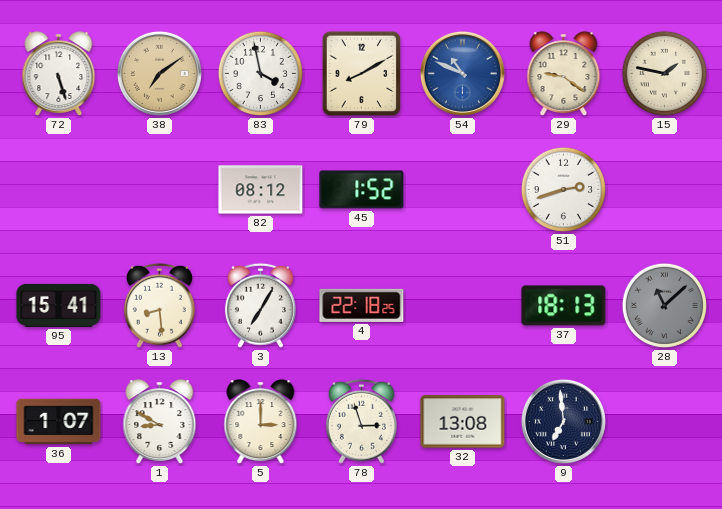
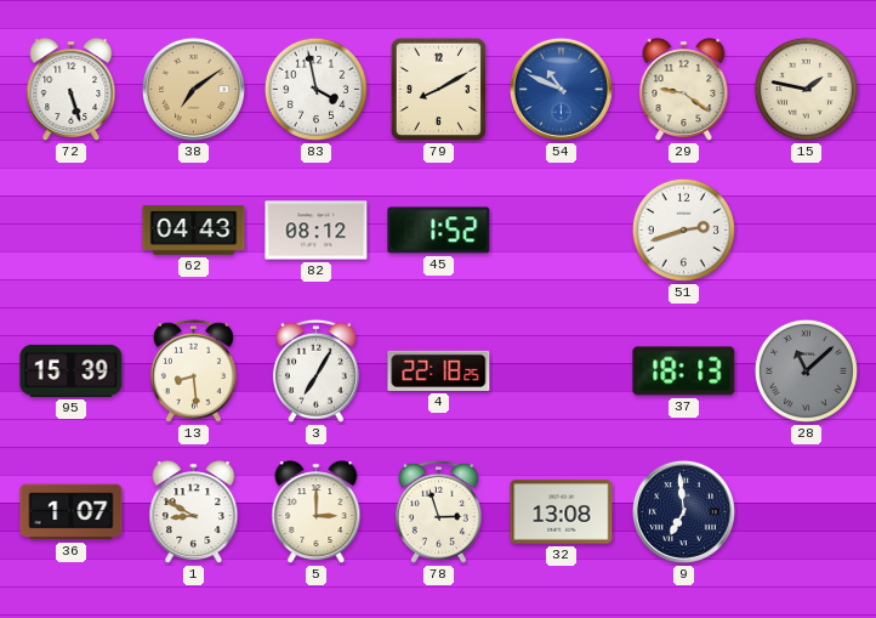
62: none -> 04:43 (194, 231)
95: 15:41 -> 15:39 (72, 370)
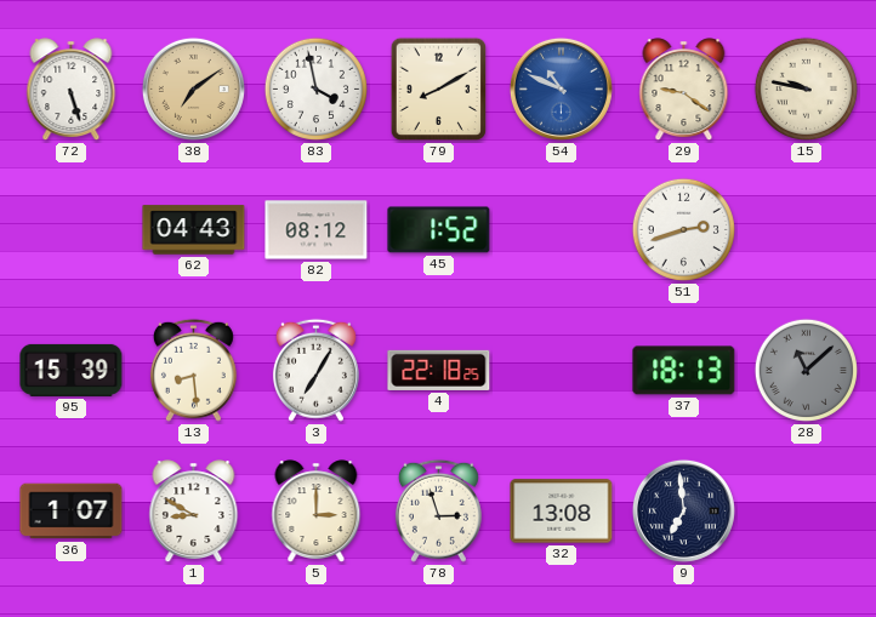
15: 1:47 -> 9:47 (806, 88)
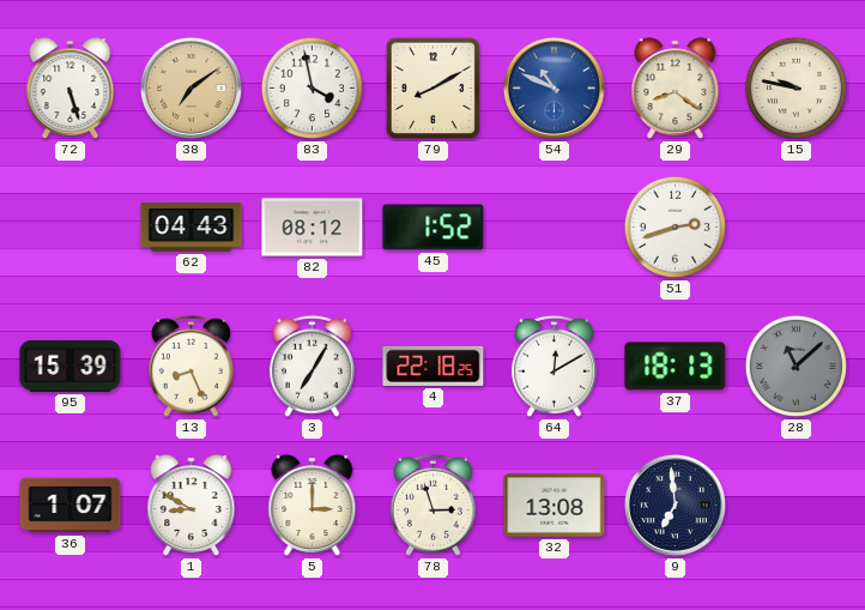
29: 9:21 -> 8:21 (676, 89)
13: 8:29 -> 8:26 (190, 366)
64: none -> 12:10 (554, 366)
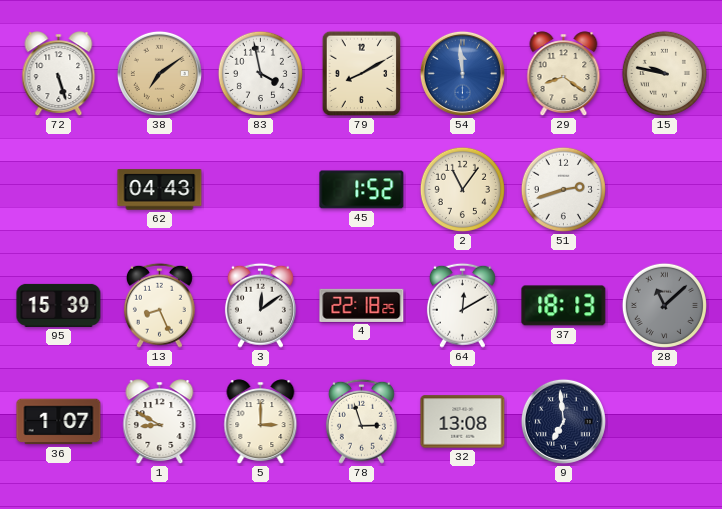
54: 10:49 -> 11:59 (462, 73)
82: 08:12 -> none (313, 228)
2: none -> 11:06 (462, 189)
3: 7:05 -> 12:09 (260, 305)
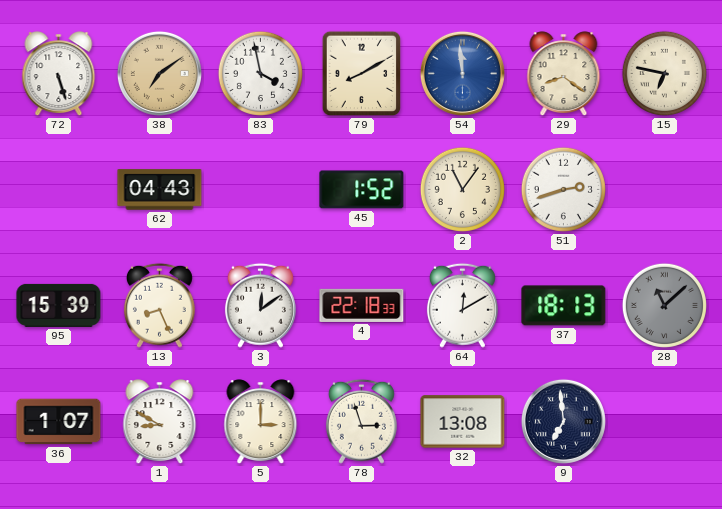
15: 9:47 -> 6:47 (664, 73)
4: 22:18:25 -> 22:18:33 (362, 305)
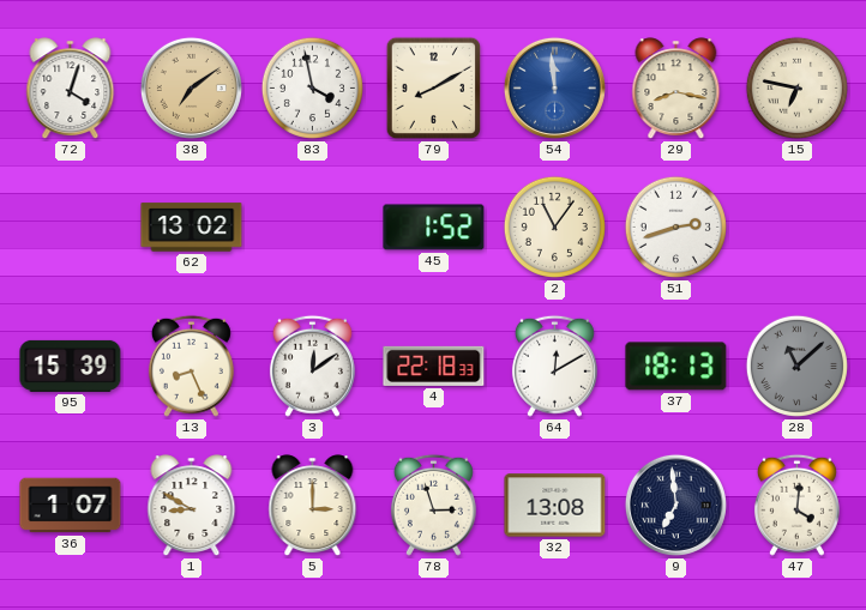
72: 5:27 -> 4:03 (71, 89)
29: 8:21 -> 8:17 (676, 89)
62: 04:43 -> 13:02 (192, 228)
47: none -> 4:01 (796, 505)
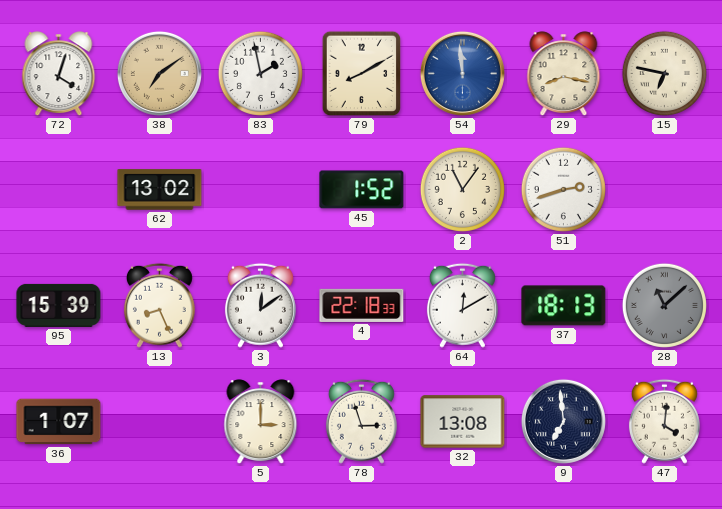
83: 3:58 -> 1:58 (260, 73)
1: 8:50 -> none (192, 506)
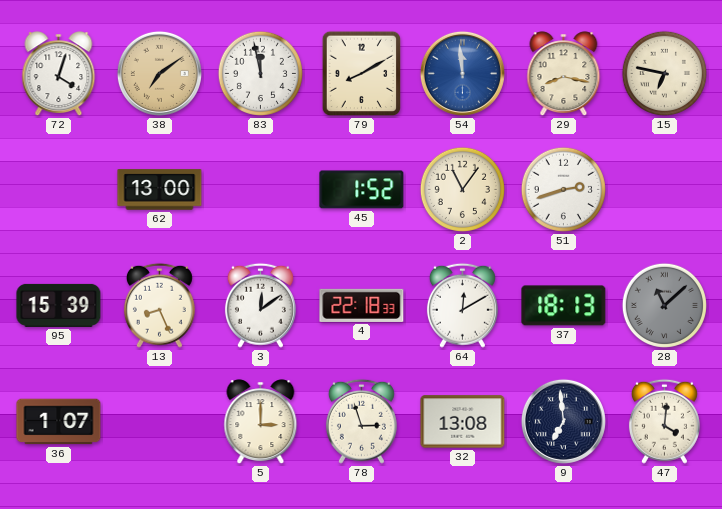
83: 1:58 -> 11:58 (260, 73)
62: 13:02 -> 13:00 (160, 190)
